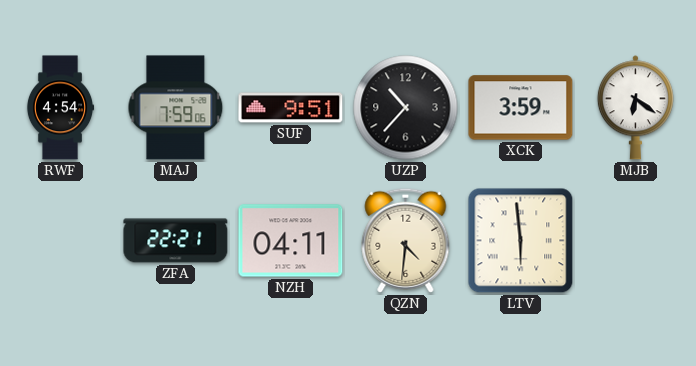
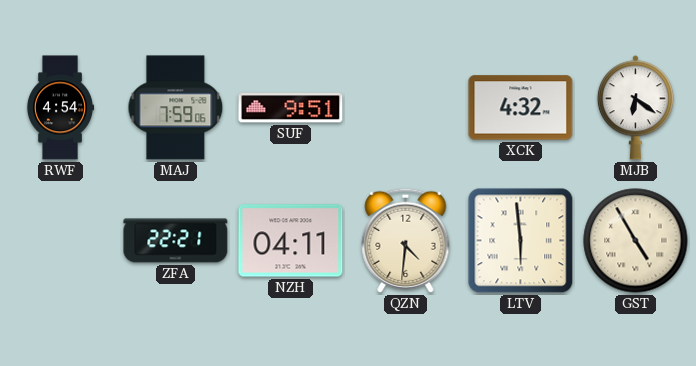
UZP: 10:37 -> none (406, 108)
XCK: 3:59 -> 4:32 (521, 108)
GST: none -> 4:55 (636, 241)
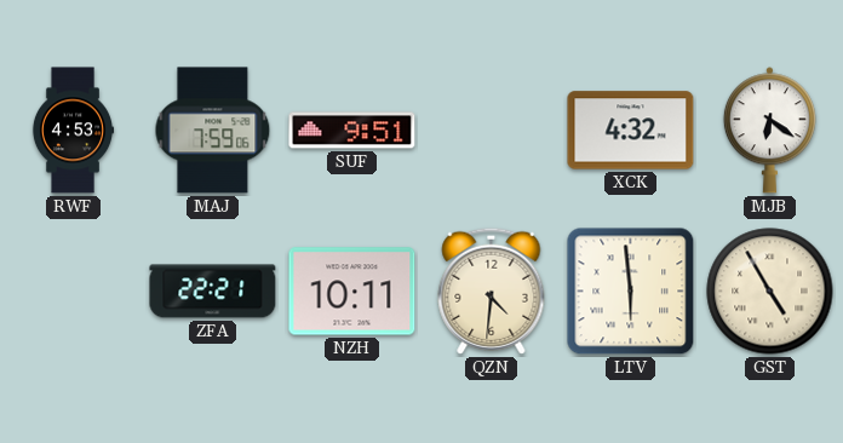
RWF: 4:54 -> 4:53 (73, 131)
NZH: 04:11 -> 10:11 (352, 292)
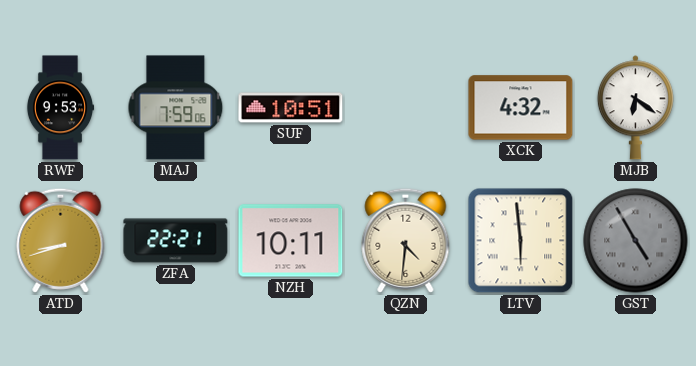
RWF: 4:53 -> 9:53 (60, 108)
SUF: 9:51 -> 10:51 (291, 108)
ATD: none -> 8:42 (61, 240)
GST dial: cream -> grey (636, 241)
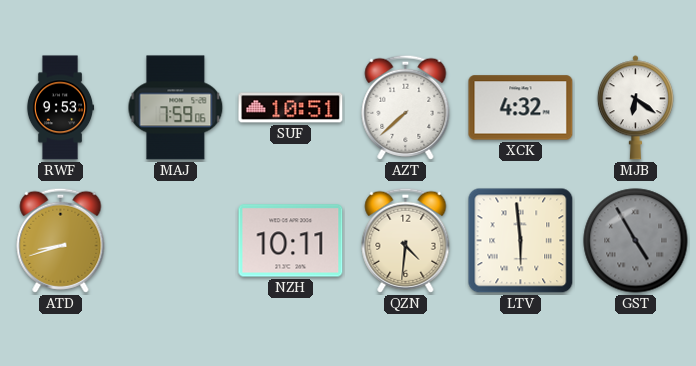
AZT: none -> 7:38 (406, 107)
ZFA: 22:21 -> none (176, 241)
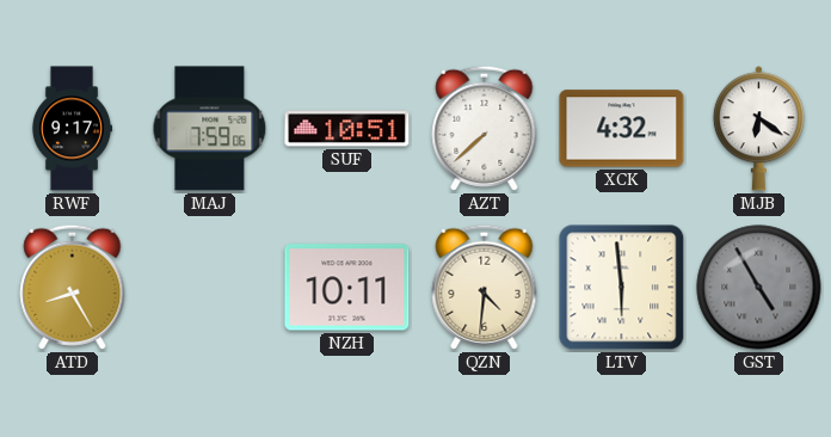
RWF: 9:53 -> 9:17 (72, 129)
ATD: 8:42 -> 8:25 (73, 287)
